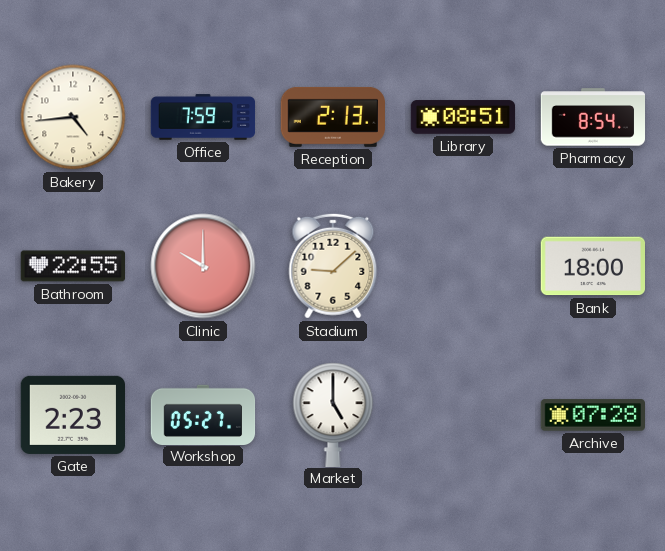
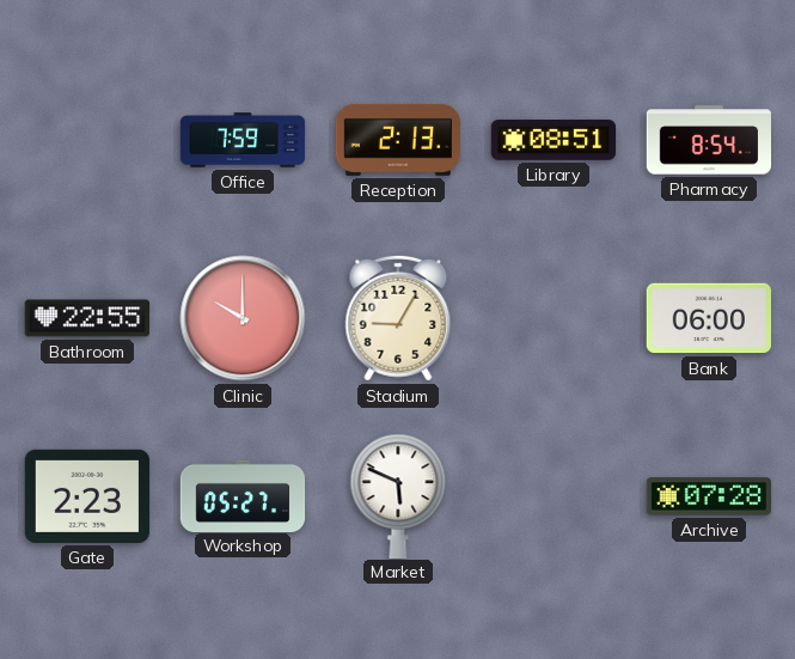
Bakery: 4:44 -> none (73, 117)
Stadium: 9:08 -> 9:05 (398, 318)
Bank: 18:00 -> 06:00 (708, 318)
Market: 5:00 -> 5:49 (398, 495)
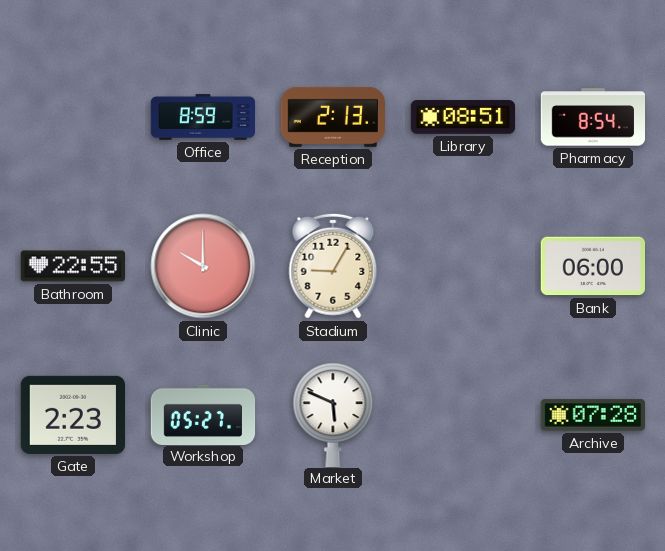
Office: 7:59 -> 8:59 (203, 117)
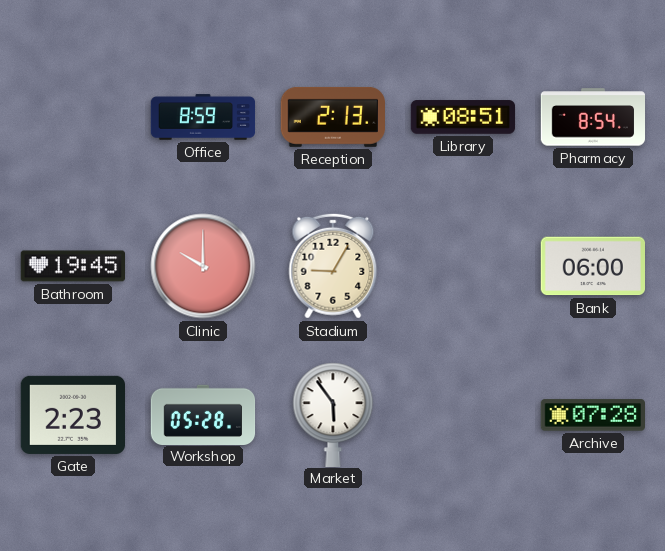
Bathroom: 22:55 -> 19:45 (72, 266)
Workshop: 05:27 -> 05:28 (203, 414)
Market: 5:49 -> 5:54 (333, 414)
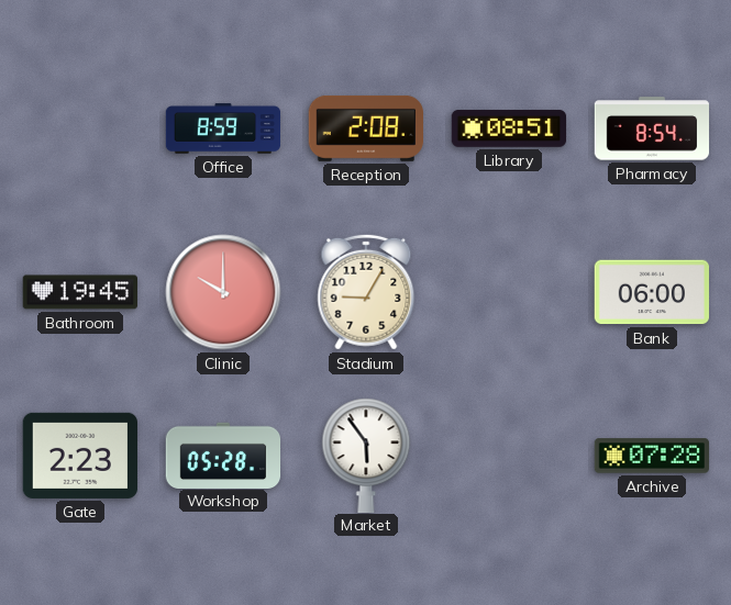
Reception: 2:13 -> 2:08 (365, 128)
